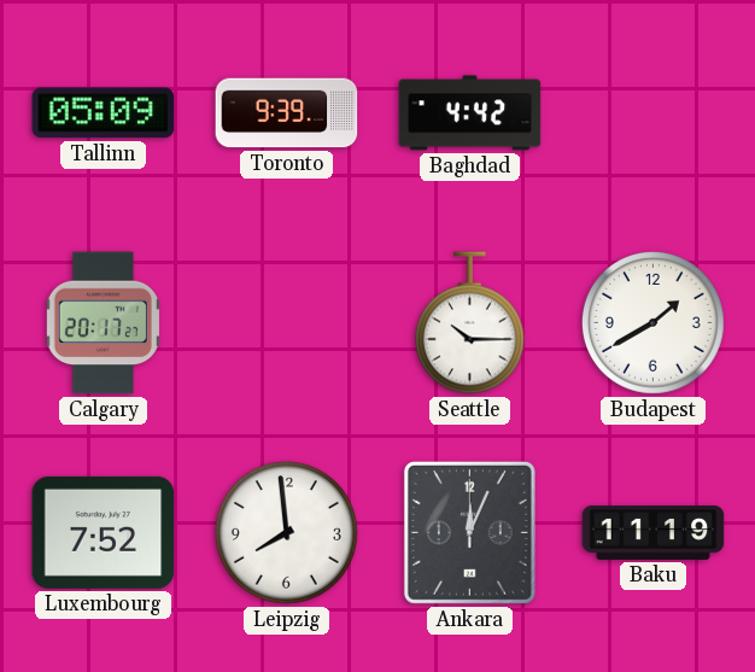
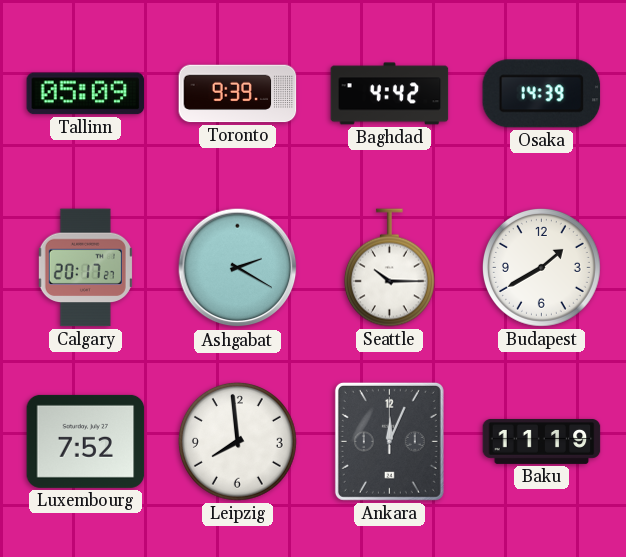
Osaka: none -> 14:39 (542, 94)
Ashgabat: none -> 2:20 (238, 268)
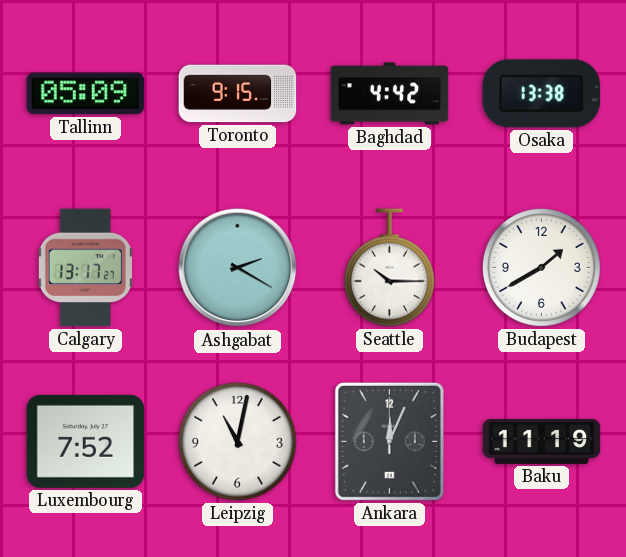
Toronto: 9:39 -> 9:15 (238, 94)
Osaka: 14:39 -> 13:38 (542, 94)
Calgary: 20:17 -> 13:17 (85, 268)
Leipzig: 7:59 -> 11:02 (237, 441)
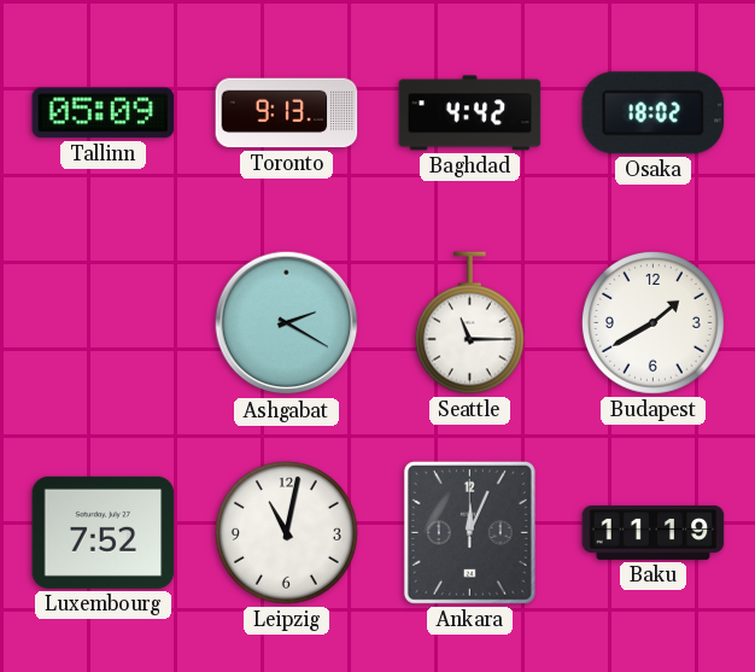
Toronto: 9:15 -> 9:13 (287, 113)
Osaka: 13:38 -> 18:02 (654, 113)
Calgary: 13:17 -> none (85, 268)
Seattle: 10:15 -> 11:15 (469, 323)
